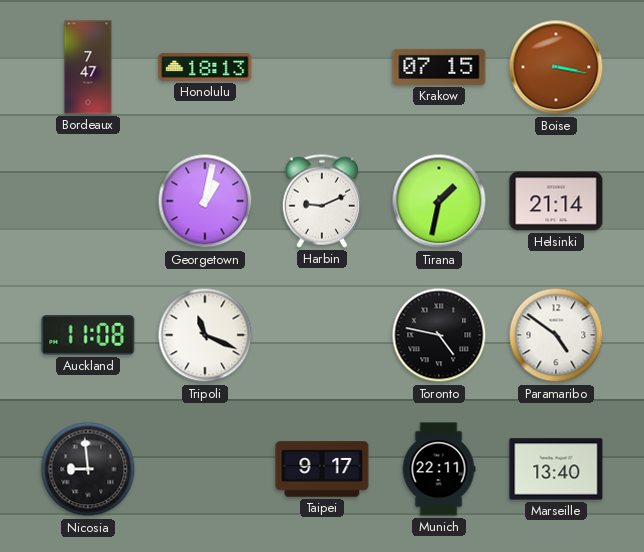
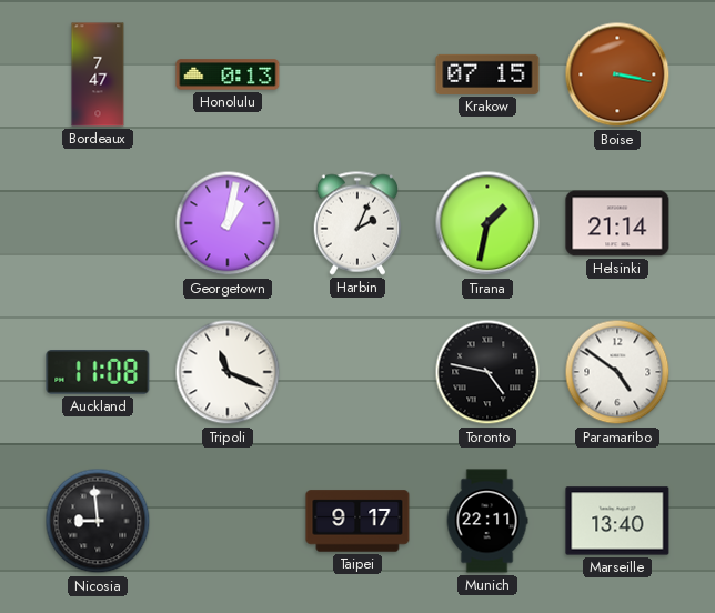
Honolulu: 18:13 -> 0:13 (228, 74)
Harbin: 9:11 -> 2:04 (357, 223)
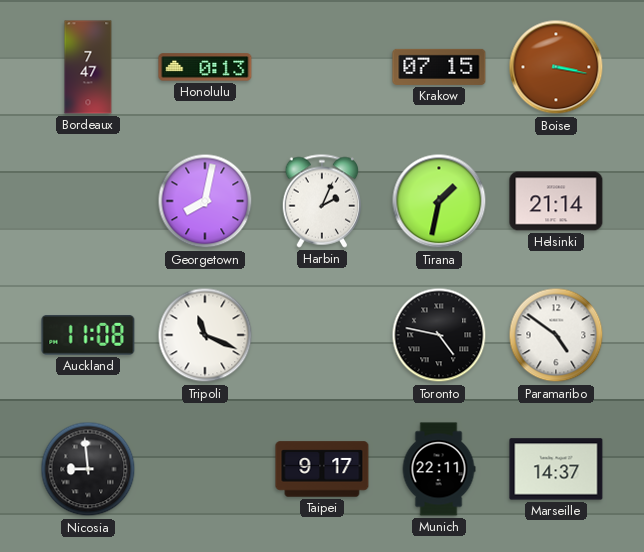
Georgetown: 1:02 -> 8:02 (205, 201)
Marseille: 13:40 -> 14:37 (556, 469)
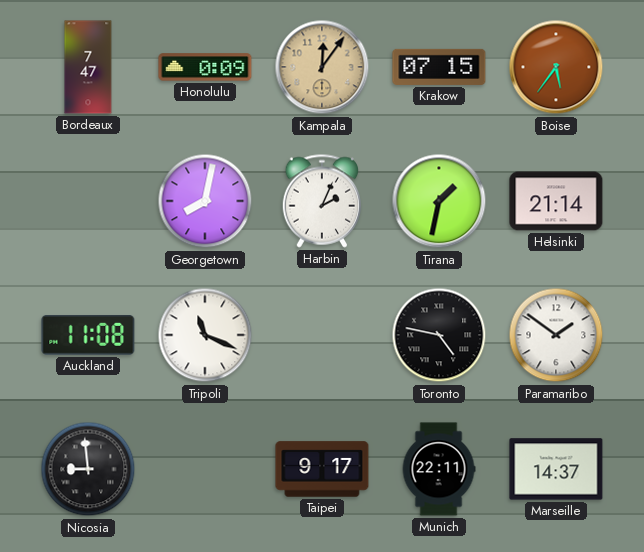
Honolulu: 0:13 -> 0:09 (205, 67)
Kampala: none -> 12:06 (322, 67)
Boise: 3:17 -> 5:36 (556, 67)
Paramaribo: 4:51 -> 1:51 (556, 335)
